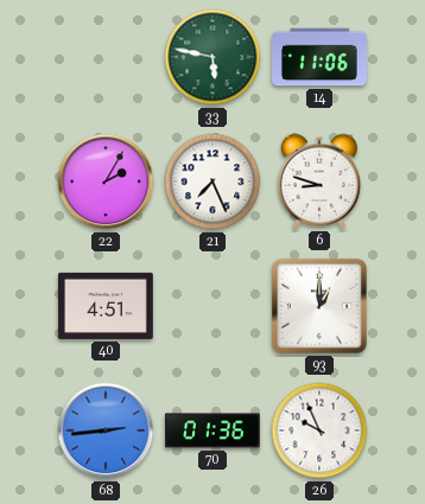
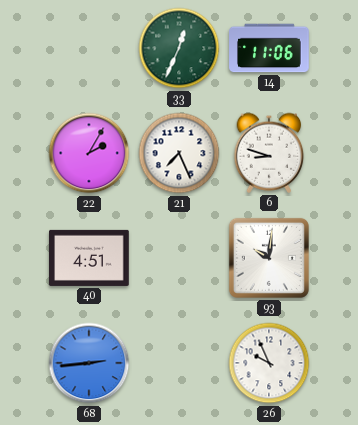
33: 5:47 -> 12:34 (179, 48)
93: 1:00 -> 10:01 (269, 258)
70: 01:36 -> none (213, 430)
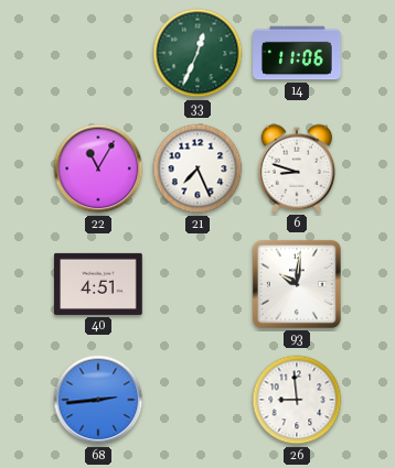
22: 2:05 -> 11:05 (98, 168)
26: 9:56 -> 8:59 (297, 400)
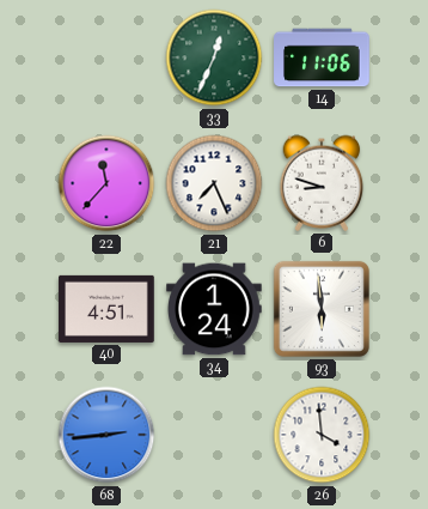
22: 11:05 -> 11:37 (106, 183)
34: none -> 1:24 (215, 309)
93: 10:01 -> 5:59 (322, 309)
26: 8:59 -> 3:59 (322, 435)
